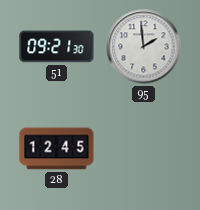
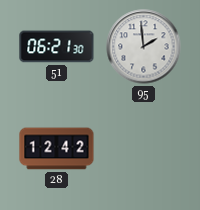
51: 09:21 -> 06:21 (57, 47)
28: 12:45 -> 12:42 (57, 149)
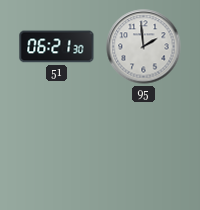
28: 12:42 -> none (57, 149)
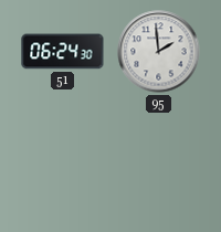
51: 06:21 -> 06:24 (63, 52)
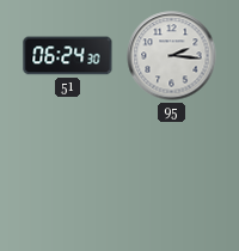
95: 1:59 -> 2:16 (172, 56)
